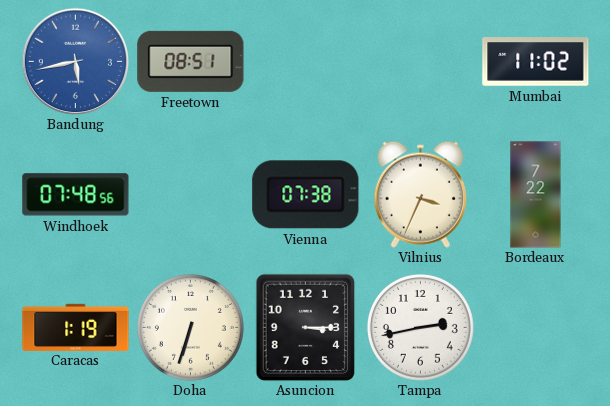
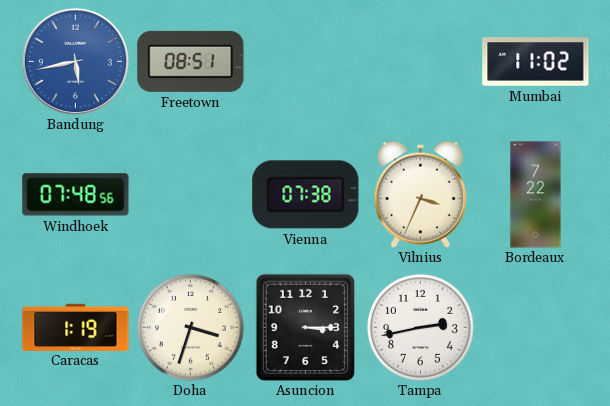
Doha: 6:33 -> 3:33 (190, 327)
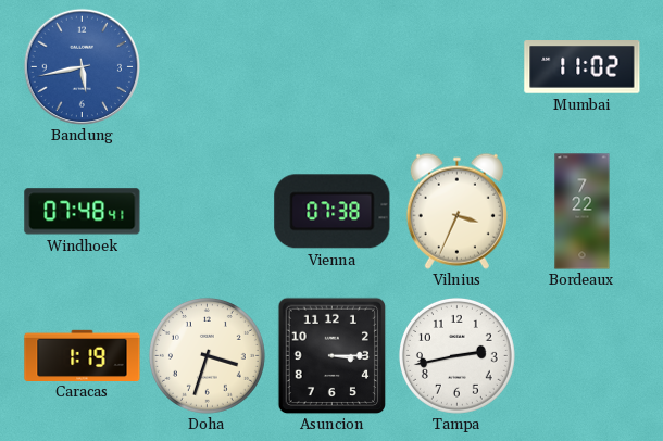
Freetown: 08:51 -> none (191, 61)
Windhoek: 07:48:56 -> 07:48:41 (83, 212)
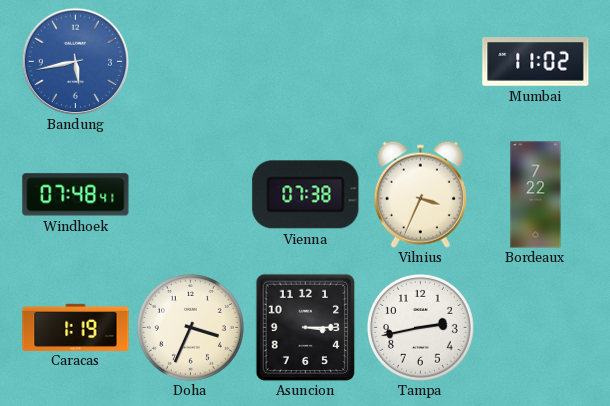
Doha: 3:33 -> 3:34 (190, 327)
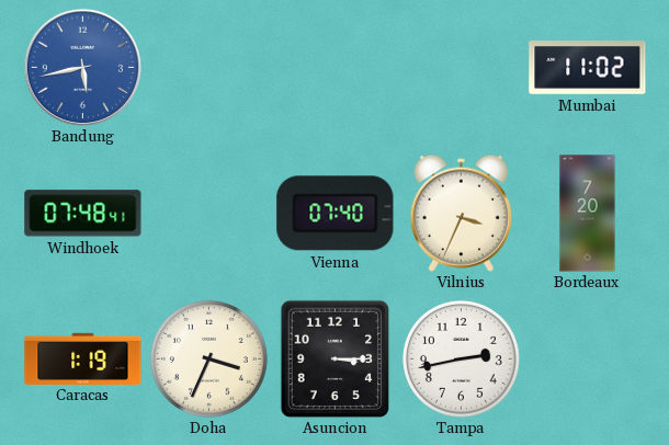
Vienna: 07:38 -> 07:40 (336, 214)
Bordeaux: 7:22 -> 7:20 (588, 214)
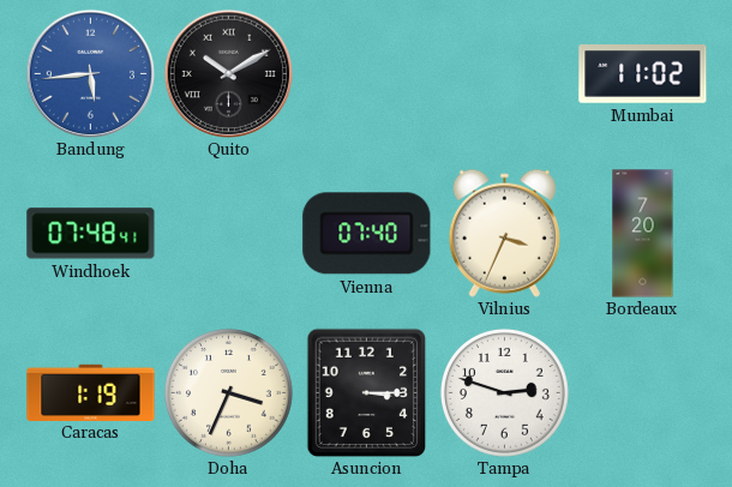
Bandung: 5:43 -> 5:44 (90, 73)
Quito: none -> 10:10 (228, 73)
Tampa: 2:43 -> 2:48 (504, 392)
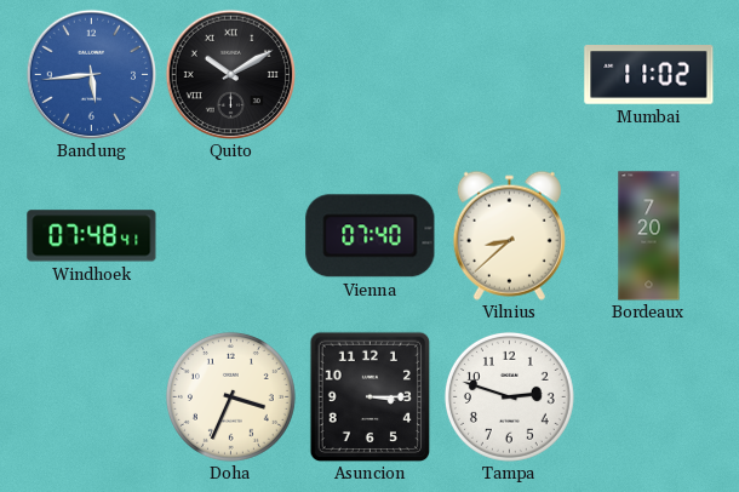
Vilnius: 3:34 -> 8:38 (509, 235)
Caracas: 1:19 -> none (91, 392)
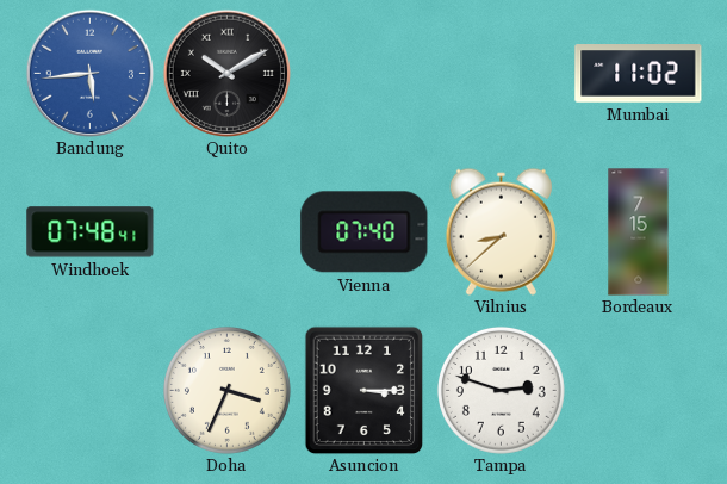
Bordeaux: 7:20 -> 7:15 (639, 232)
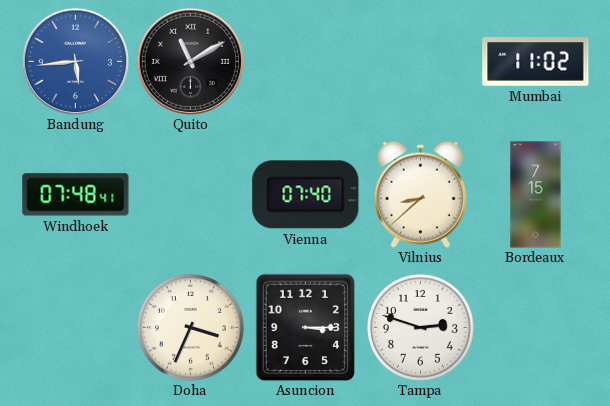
Quito: 10:10 -> 11:10 (190, 61)
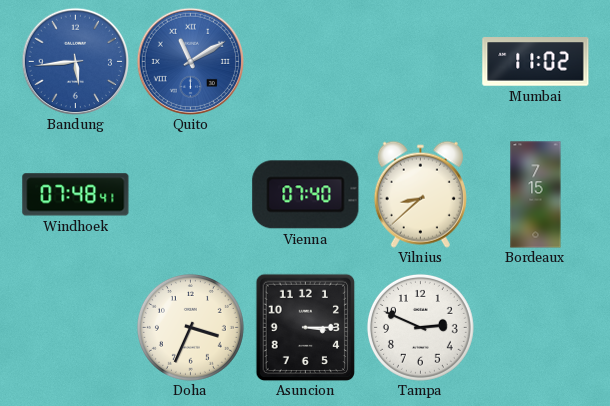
Quito dial: black -> blue (190, 61)
Tampa: 2:48 -> 2:49 (420, 327)
